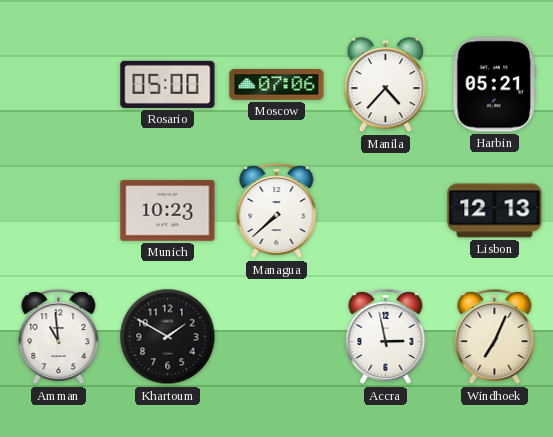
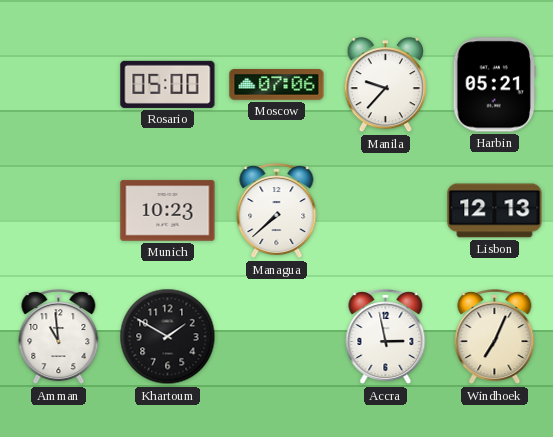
Manila: 4:37 -> 9:37 (386, 86)
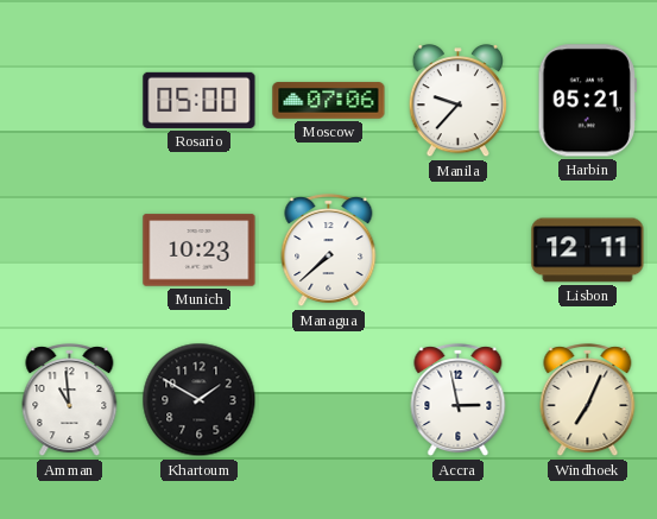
Lisbon: 12:13 -> 12:11 (588, 251)
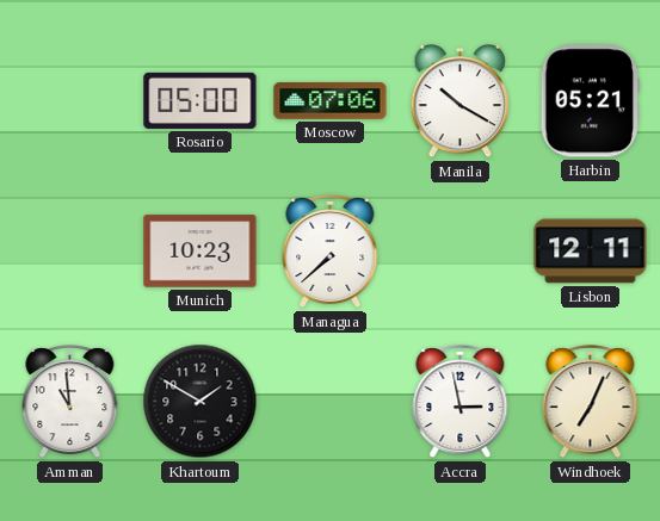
Manila: 9:37 -> 10:20 (461, 103)
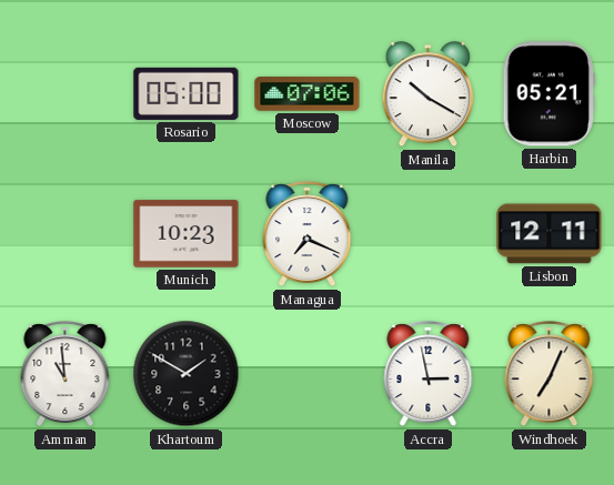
Managua: 7:38 -> 7:19 (308, 234)
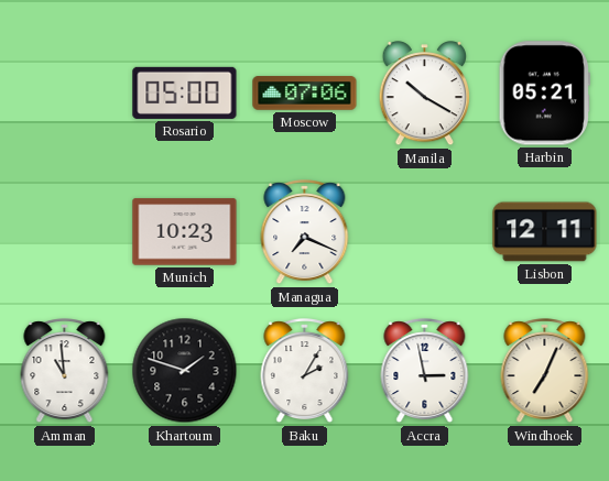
Khartoum: 1:50 -> 1:48 (185, 371)
Baku: none -> 2:05 (305, 371)
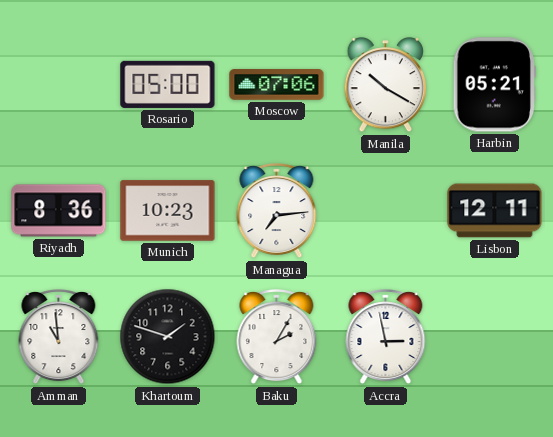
Riyadh: none -> 8:36 (59, 211)
Managua: 7:19 -> 7:14 (277, 211)
Windhoek: 7:04 -> none (545, 371)
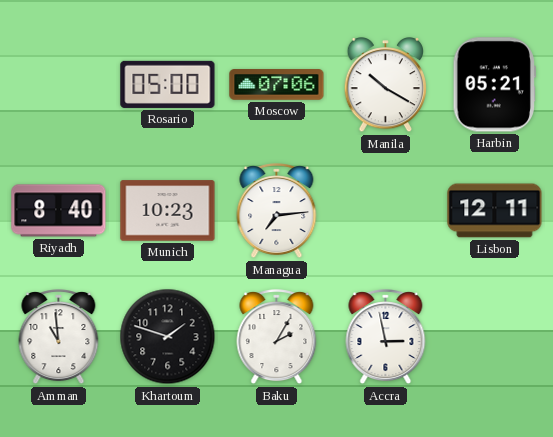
Riyadh: 8:36 -> 8:40 (59, 211)
